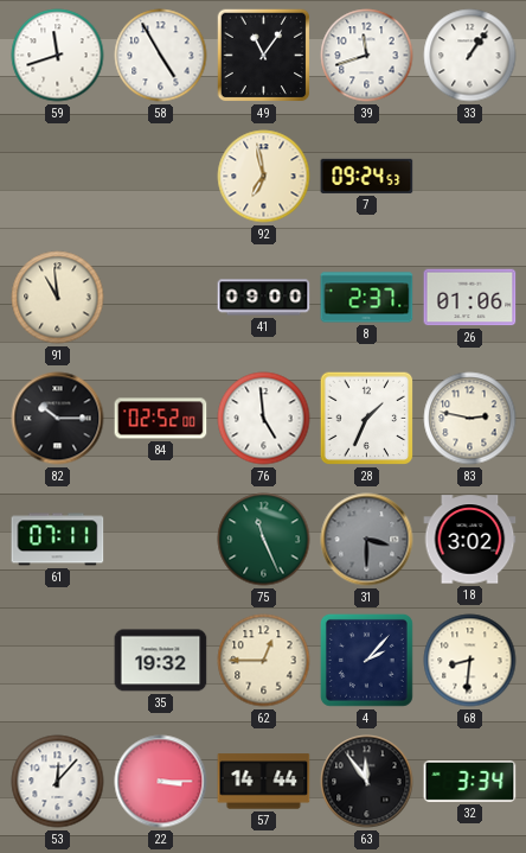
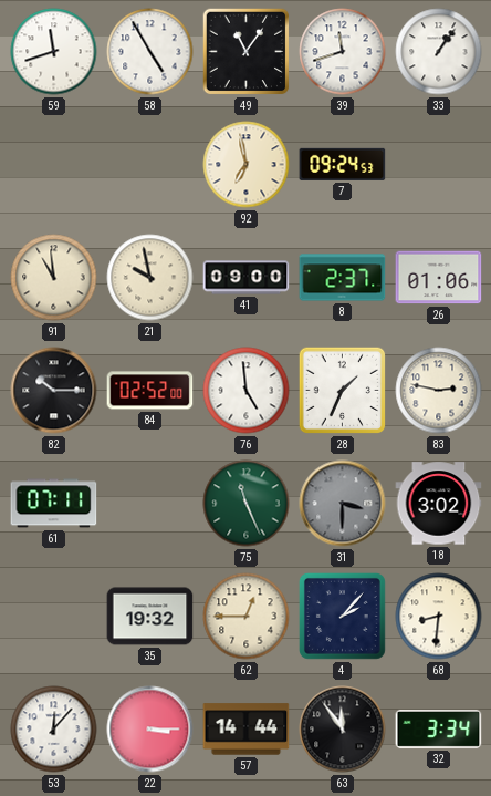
21: none -> 9:58 (150, 278)
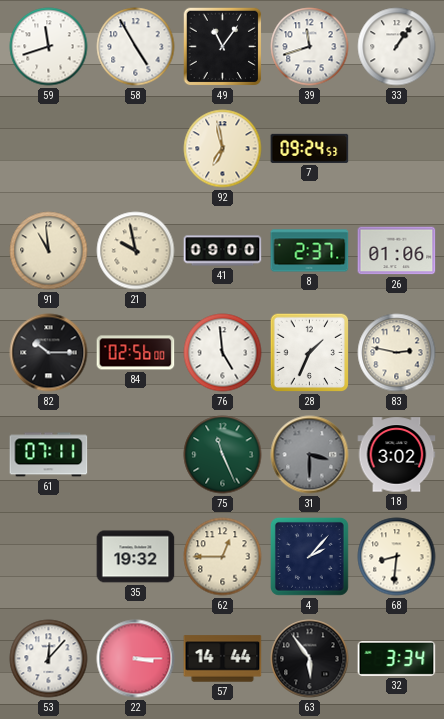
84: 02:52 -> 02:56 (136, 353)
63: 11:54 -> 5:54 (310, 659)
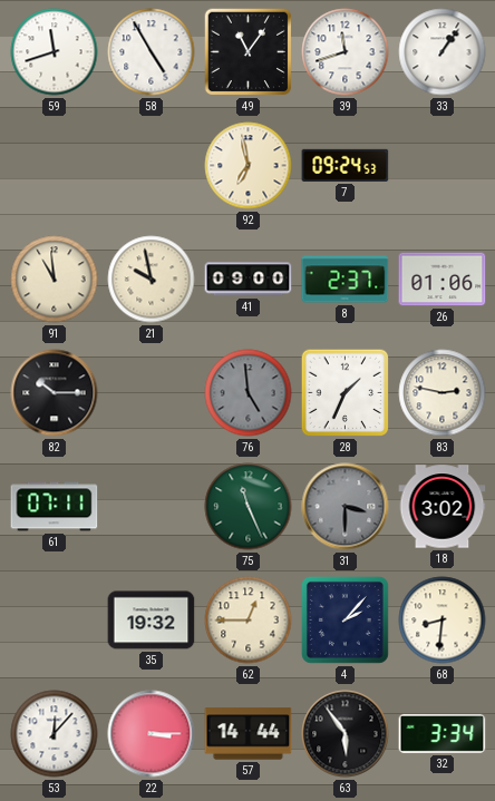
84: 02:56 -> none (136, 353)
76 dial: white -> grey (249, 393)
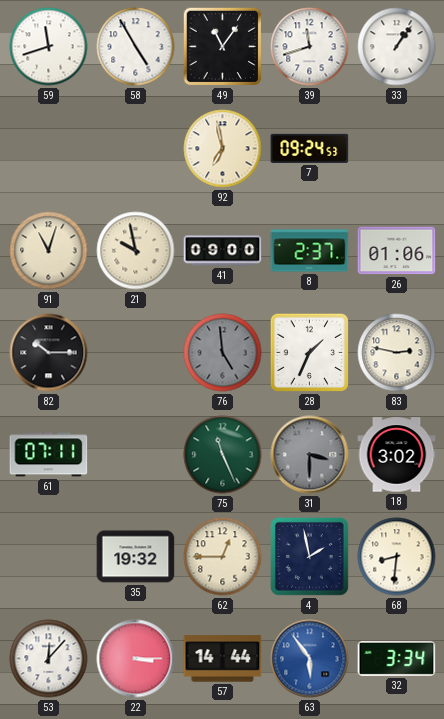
91: 10:59 -> 11:03 (49, 251)
4: 2:07 -> 1:58 (309, 556)
63 dial: black -> blue (310, 659)
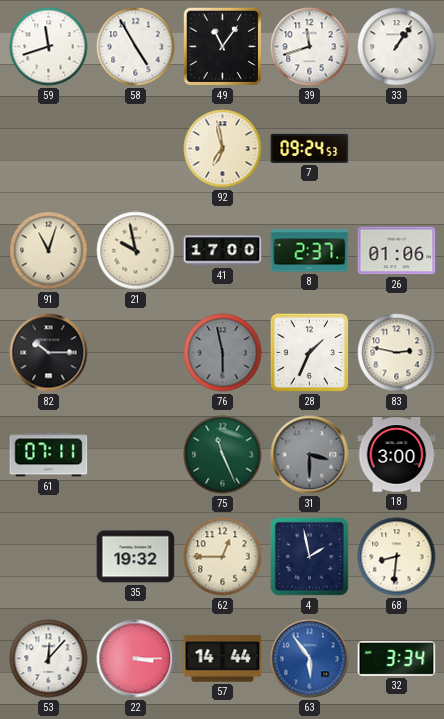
41: 09:00 -> 17:00 (223, 251)
76: 4:59 -> 5:58 (223, 353)
18: 3:02 -> 3:00 (397, 455)
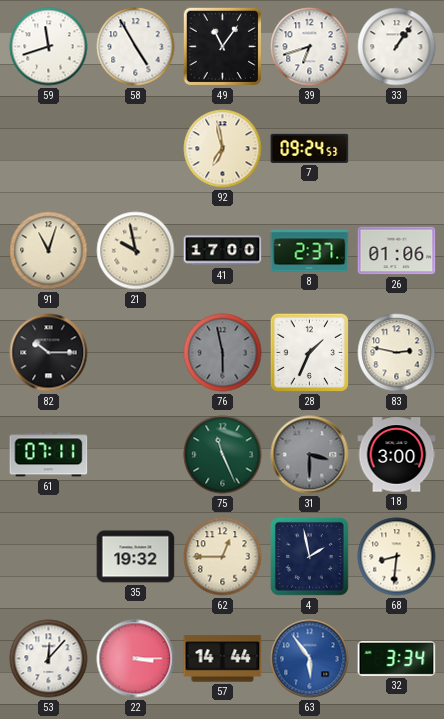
39: 11:42 -> 6:42 (310, 47)
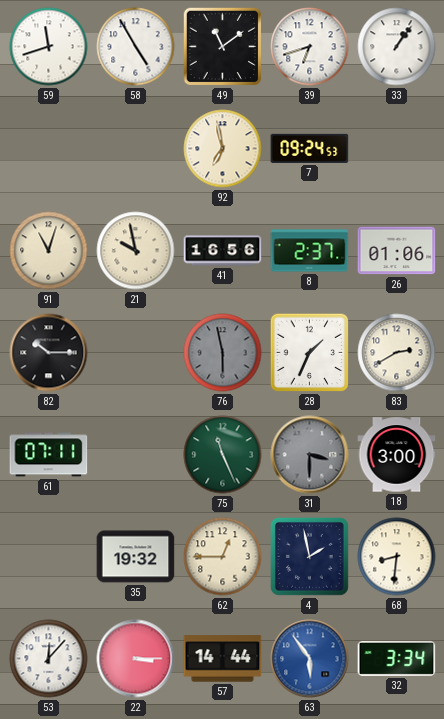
49: 11:06 -> 11:09 (223, 47)
41: 17:00 -> 16:56 (223, 251)
83: 2:47 -> 2:40 (397, 353)
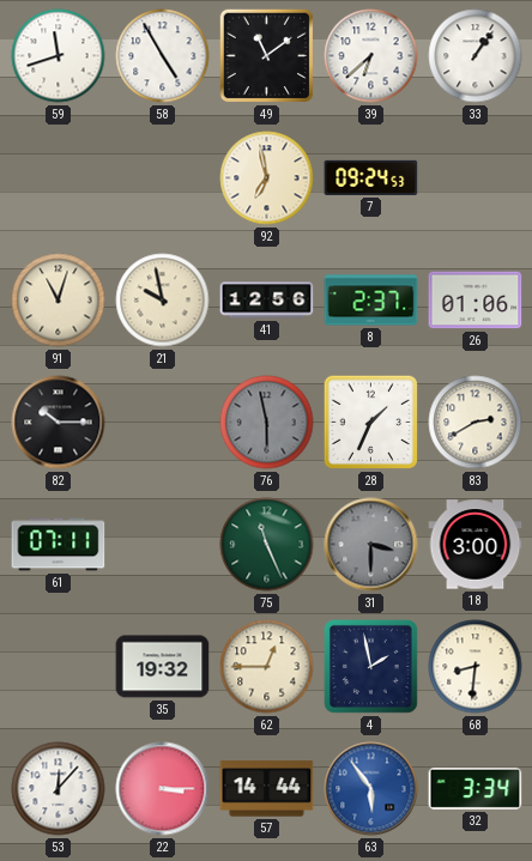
39: 6:42 -> 6:38 (371, 56)
41: 16:56 -> 12:56 (267, 301)
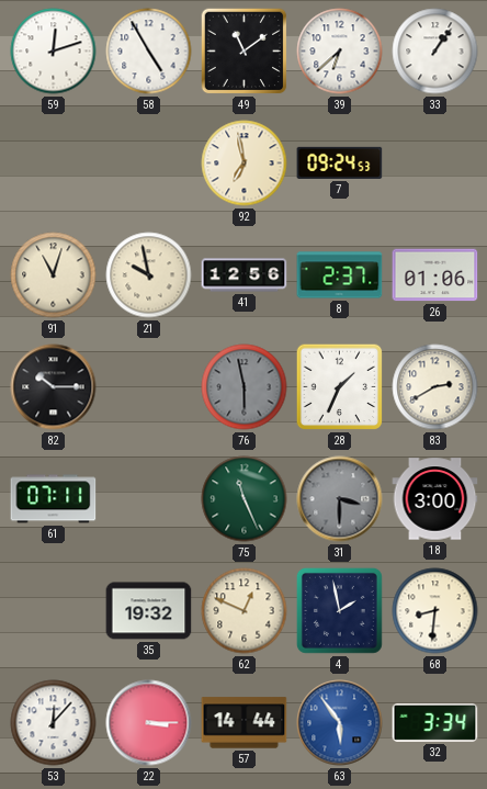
59: 11:42 -> 12:12 (54, 52)
62: 12:45 -> 12:49 (245, 611)
